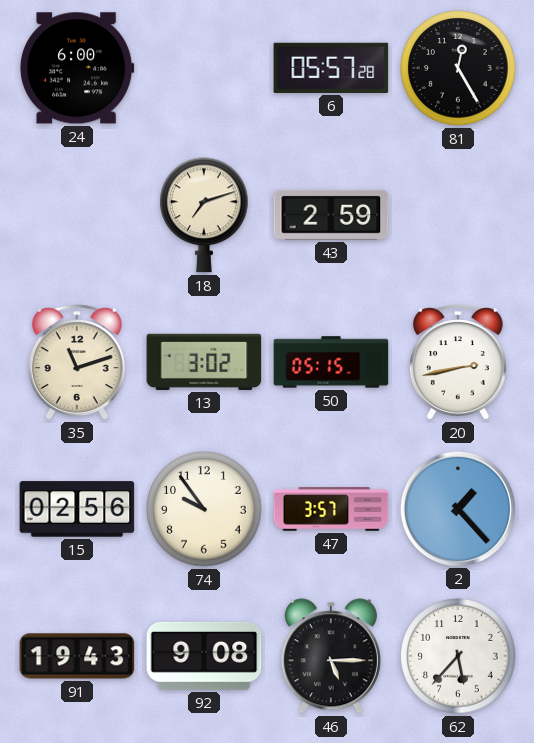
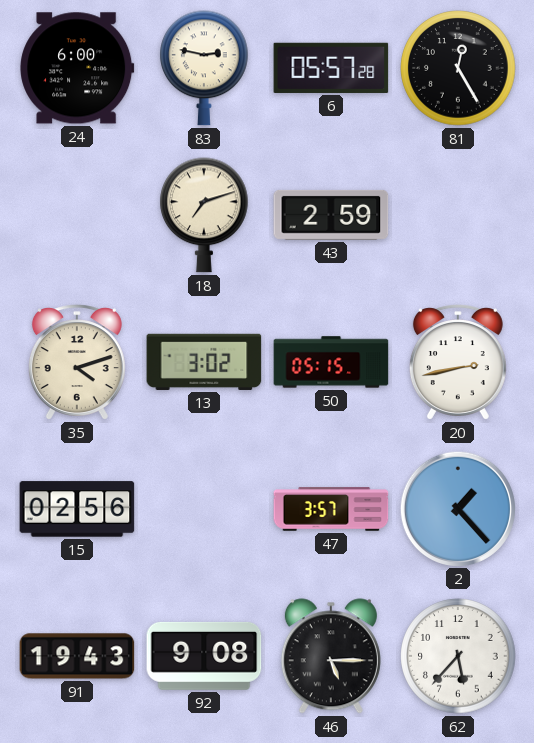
83: none -> 2:47 (205, 68)
35: 11:12 -> 4:12 (77, 362)
74: 9:54 -> none (204, 509)
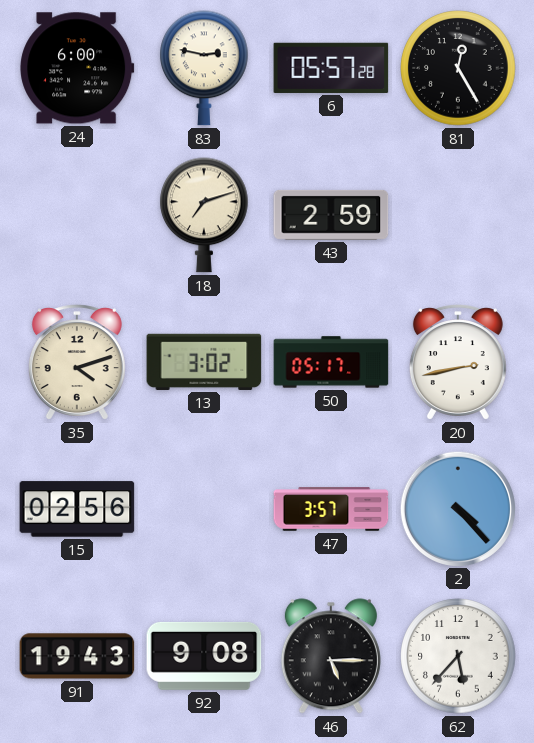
50: 05:15 -> 05:17 (331, 362)
2: 1:23 -> 4:23 (457, 508)
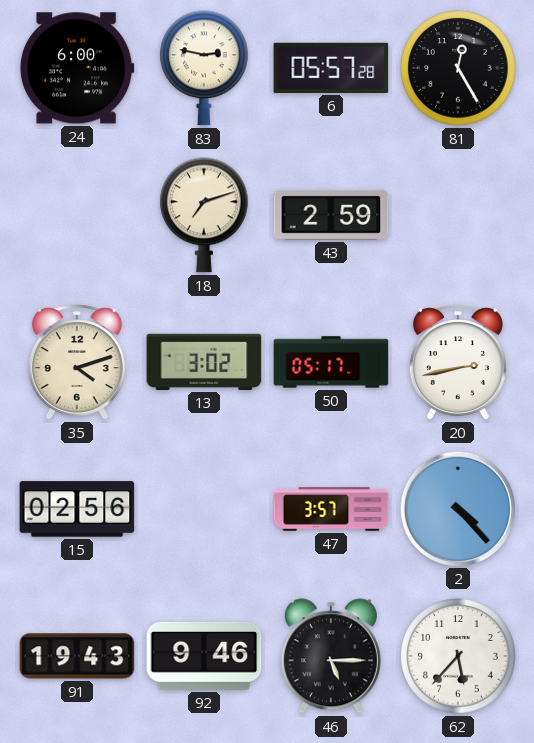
92: 9:08 -> 9:46 (204, 656)
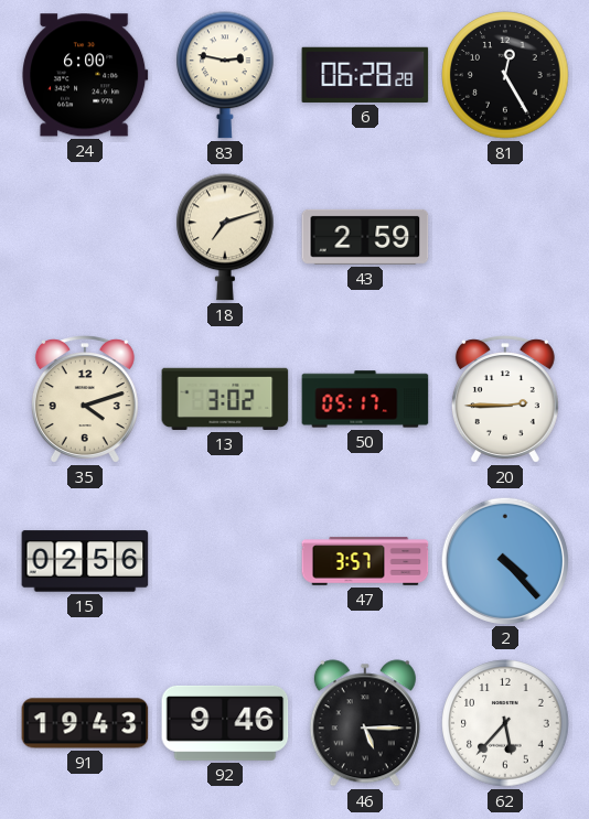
6: 05:57 -> 06:28 (365, 75)
20: 2:43 -> 2:45 (505, 399)
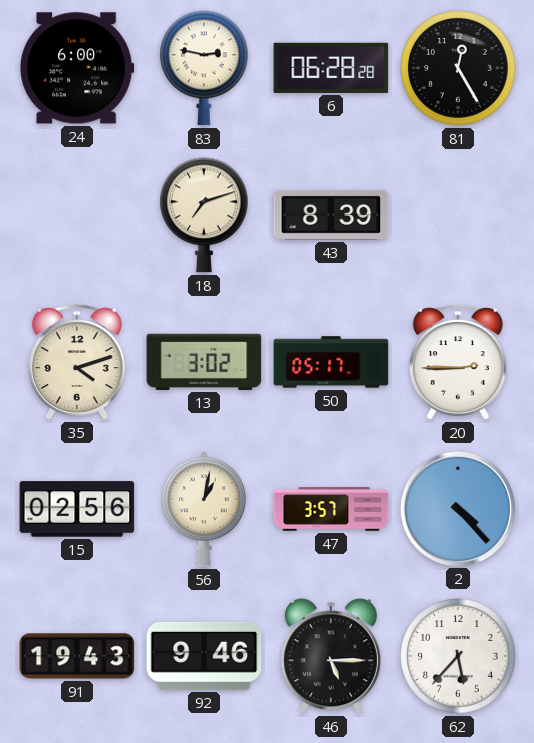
43: 2:59 -> 8:39 (331, 215)
56: none -> 1:02 (204, 509)
